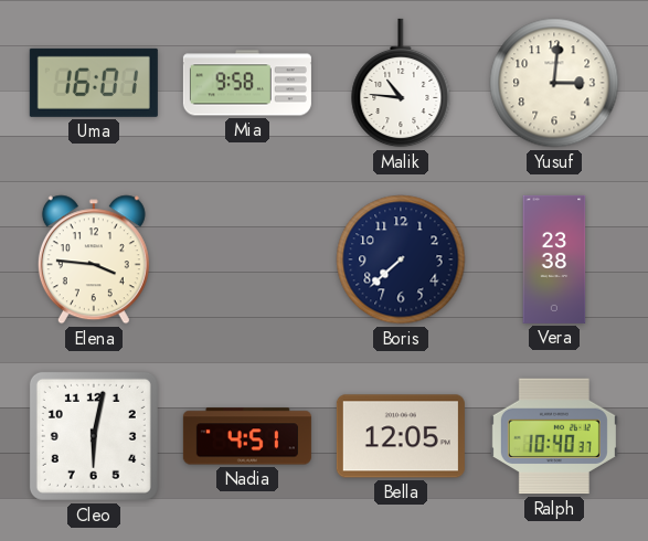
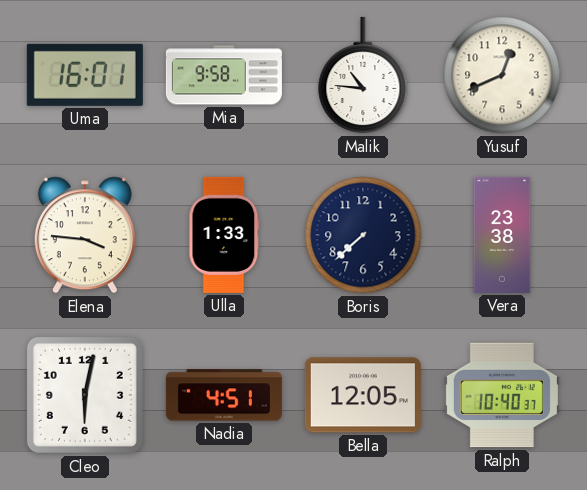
Yusuf: 3:01 -> 12:41 (502, 75)
Ulla: none -> 1:33 (224, 235)
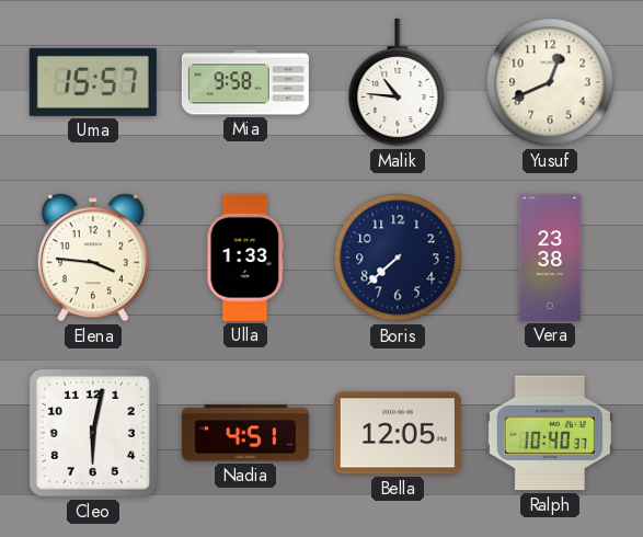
Uma: 16:01 -> 15:57 (93, 82)
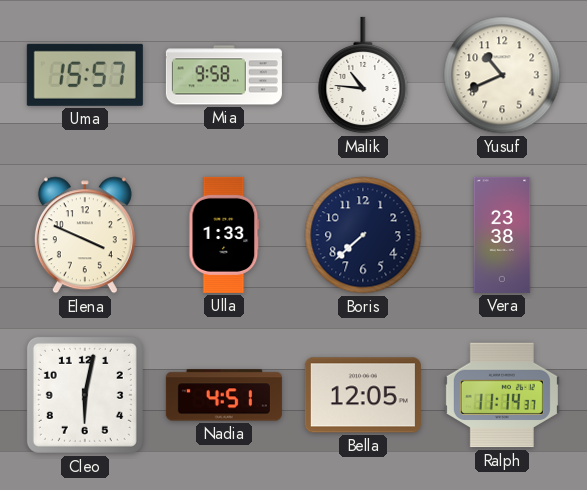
Yusuf: 12:41 -> 10:41 (502, 75)
Elena: 3:46 -> 3:49 (85, 235)
Ralph: 10:40 -> 11:14 (502, 395)
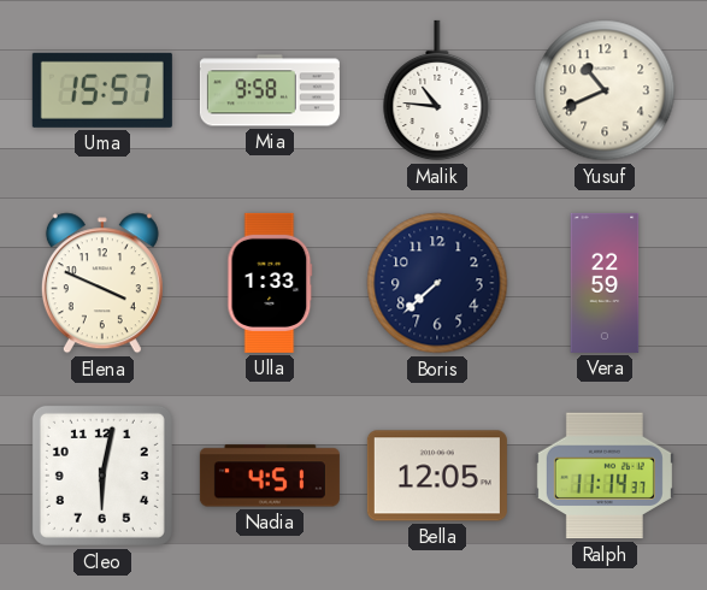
Vera: 23:38 -> 22:59 (605, 283)
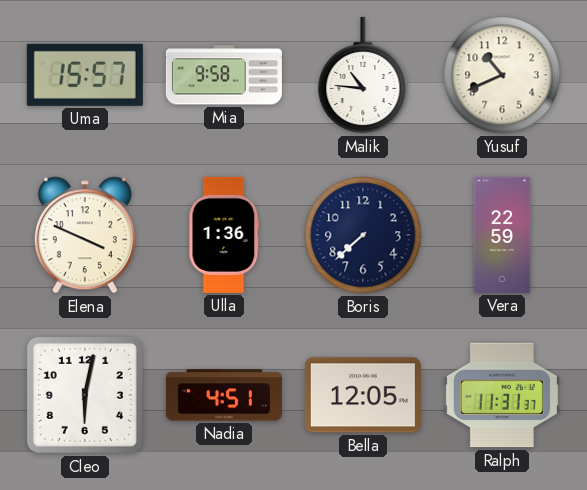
Ulla: 1:33 -> 1:36 (224, 235)
Ralph: 11:14 -> 11:31 (502, 395)
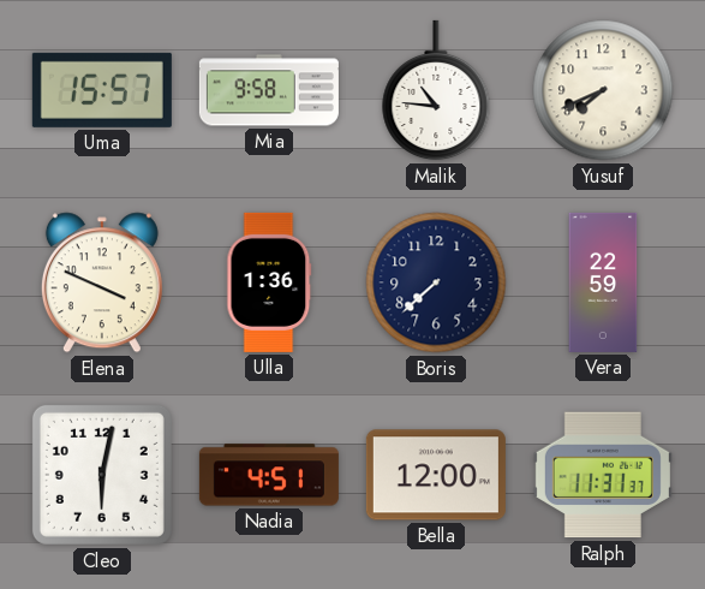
Yusuf: 10:41 -> 7:41 (603, 90)
Bella: 12:05 -> 12:00 (436, 475)
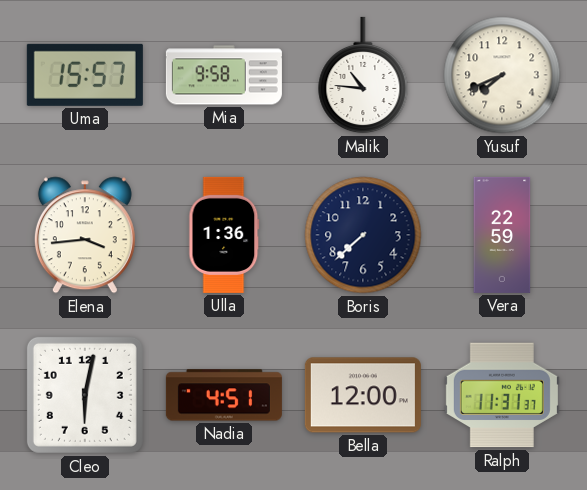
Elena: 3:49 -> 3:44 (85, 235)
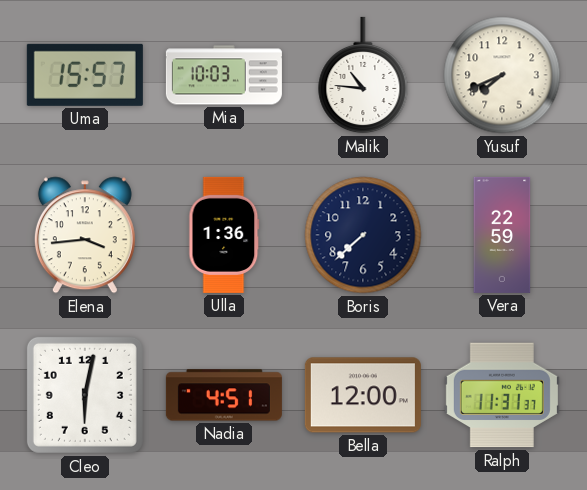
Mia: 9:58 -> 10:03 (224, 75)
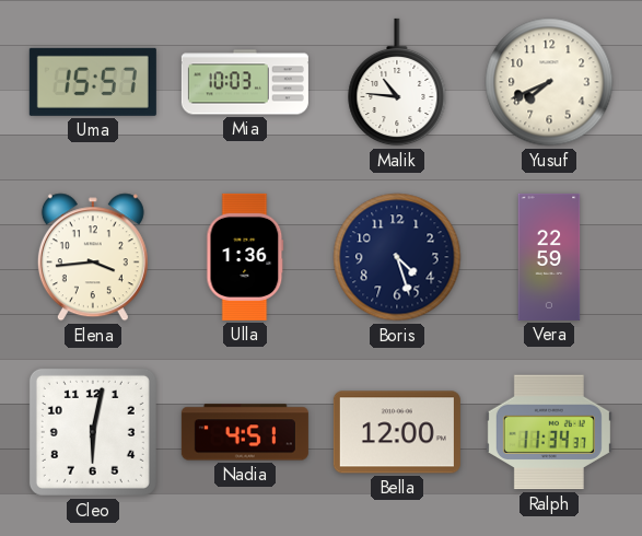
Boris: 7:38 -> 4:27 (397, 257)
Ralph: 11:31 -> 11:34 (549, 432)
